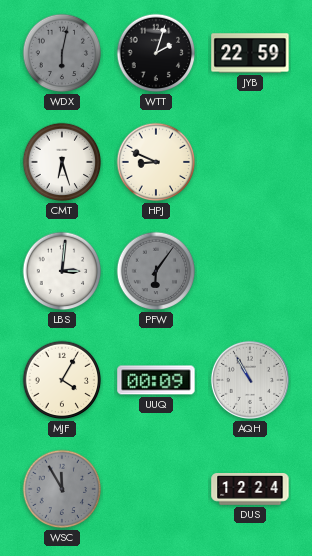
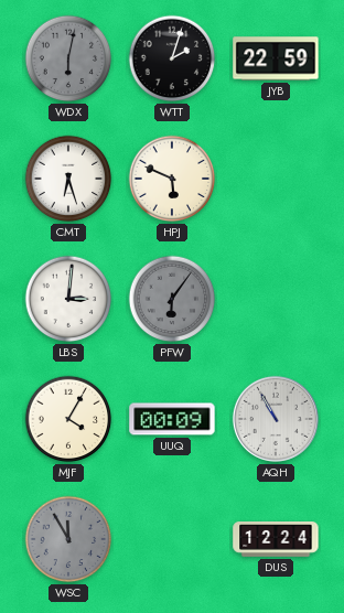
HPJ: 8:49 -> 5:49 (172, 179)
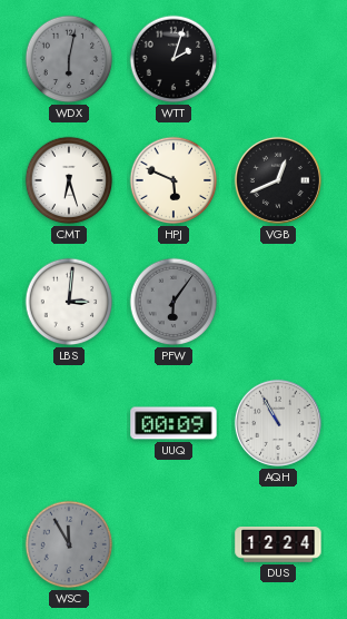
JYB: 22:59 -> none (276, 58)
VGB: none -> 12:41 (278, 180)
MJF: 4:05 -> none (68, 419)
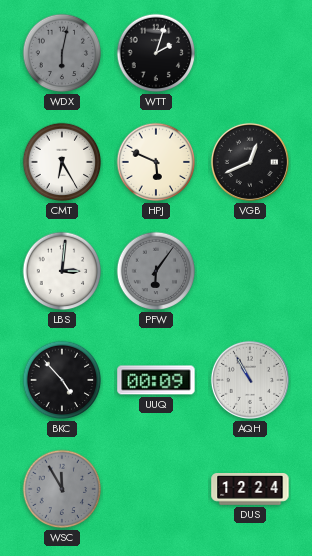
CMT: 6:27 -> 6:25 (62, 162)
BKC: none -> 4:53 (62, 380)
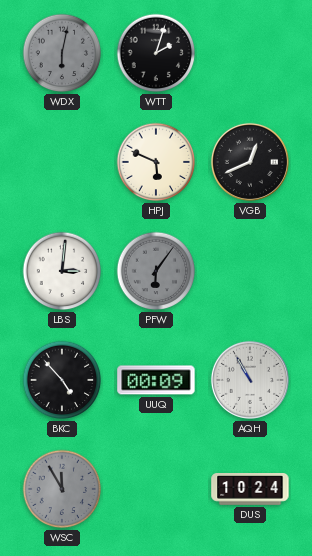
CMT: 6:25 -> none (62, 162)
DUS: 12:24 -> 10:24 (250, 490)
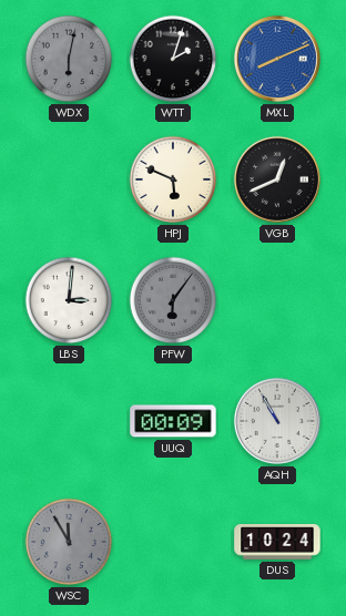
MXL: none -> 8:11 (277, 59)
BKC: 4:53 -> none (62, 380)
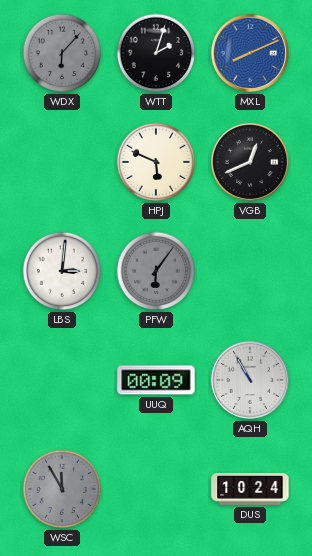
WDX: 6:02 -> 6:07 (62, 53)
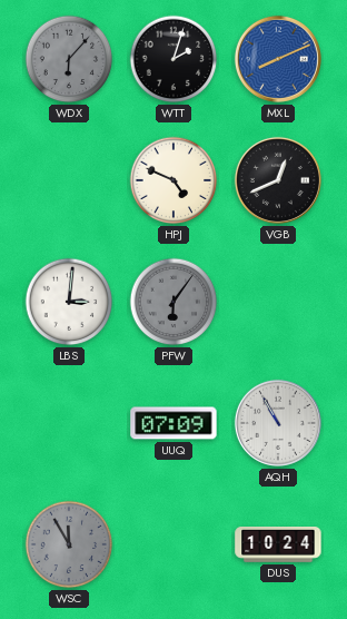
HPJ: 5:49 -> 4:49 (173, 180)
UUQ: 00:09 -> 07:09 (173, 423)
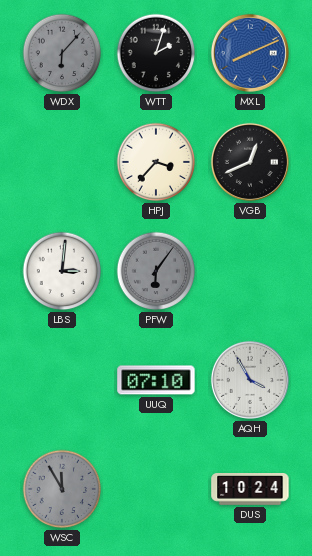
HPJ: 4:49 -> 3:37 (156, 162)
UUQ: 07:09 -> 07:10 (156, 380)
AQH: 10:55 -> 3:55 (250, 380)
